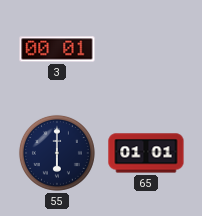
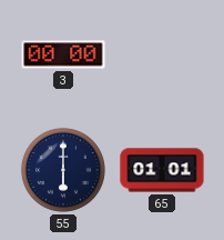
3: 00:01 -> 00:00 (63, 54)
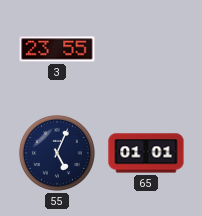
3: 00:00 -> 23:55 (57, 49)
55: 6:00 -> 5:04 (57, 153)
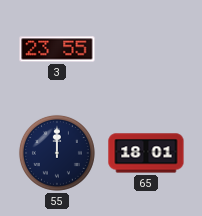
55: 5:04 -> 12:00 (57, 153)
65: 01:01 -> 18:01 (146, 153)
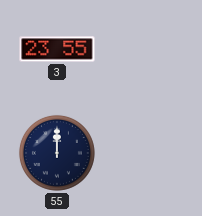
65: 18:01 -> none (146, 153)
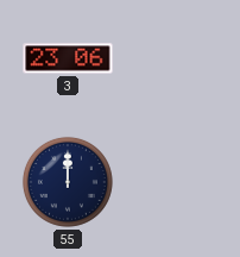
3: 23:55 -> 23:06 (68, 58)
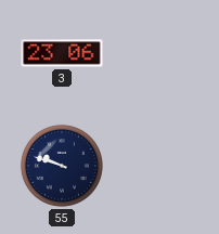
55: 12:00 -> 9:48 (62, 166)
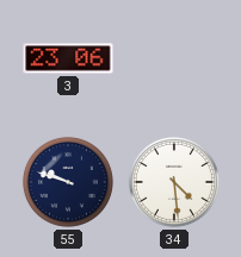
34: none -> 4:29 (174, 182)
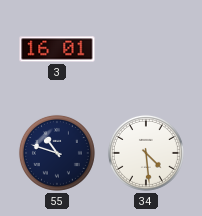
3: 23:06 -> 16:01 (57, 49)
55: 9:48 -> 10:48 (57, 153)
